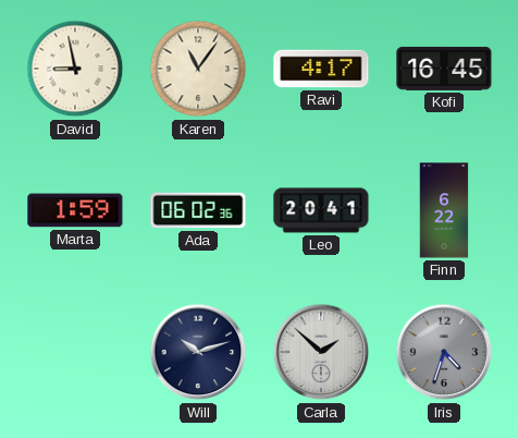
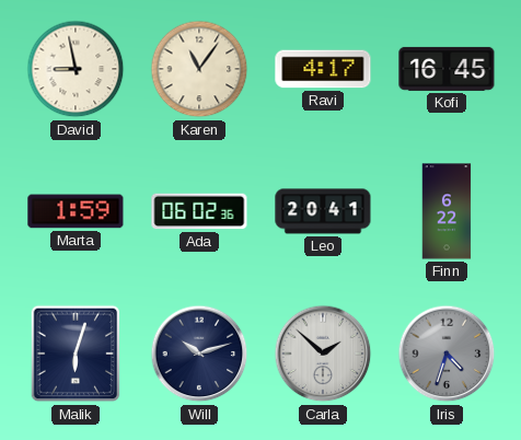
Malik: none -> 6:03 (76, 354)
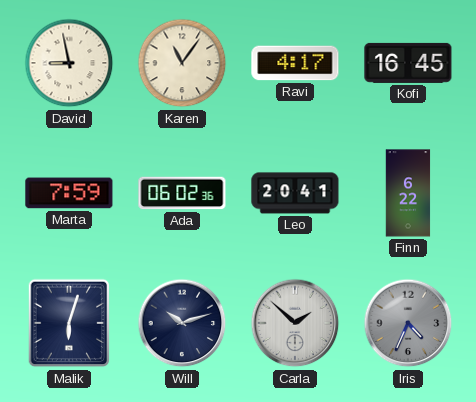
Marta: 1:59 -> 7:59 (69, 193)
Iris: 4:33 -> 4:34 (408, 323)
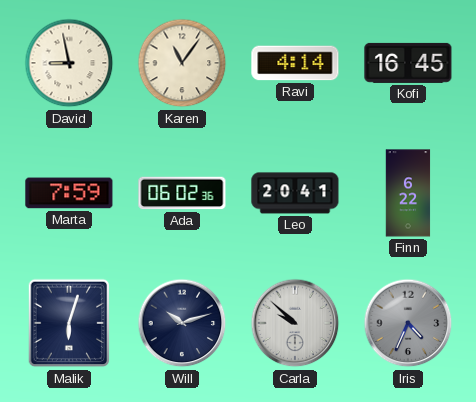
Ravi: 4:17 -> 4:14 (295, 63)
Carla: 1:52 -> 9:52 (295, 323)
